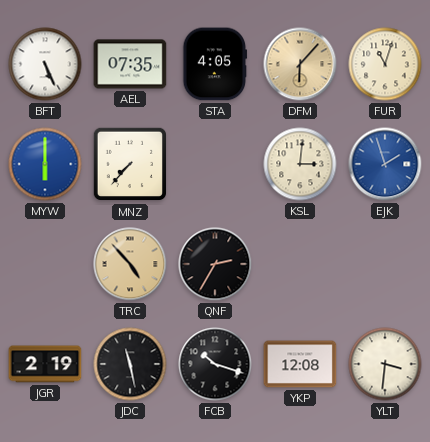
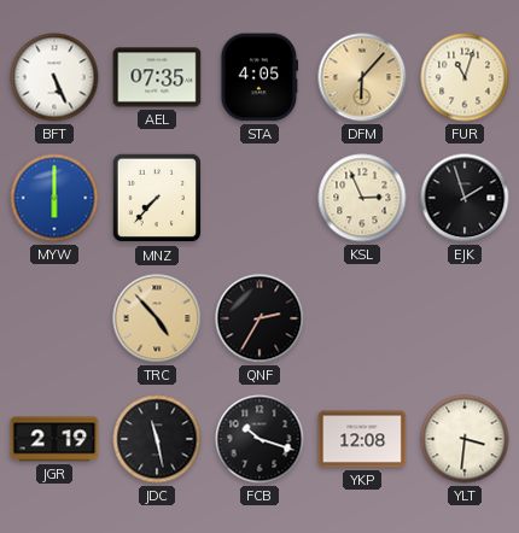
KSL: 3:01 -> 2:56 (362, 198)
EJK dial: blue -> black (465, 198)
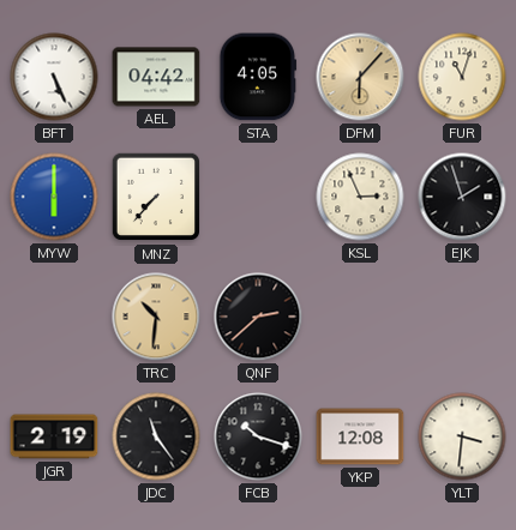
AEL: 07:35 -> 04:42 (156, 77)
TRC: 4:53 -> 10:31 (156, 317)
QNF: 2:35 -> 2:38 (258, 317)
JDC: 11:28 -> 11:24 (156, 436)
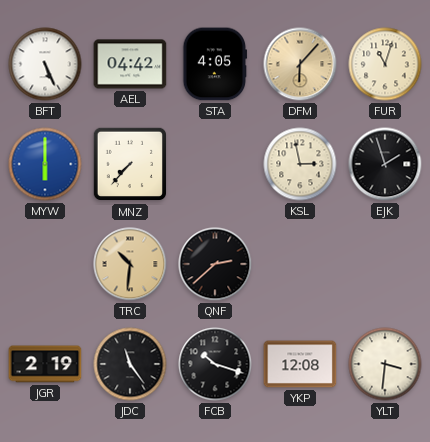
KSL: 2:56 -> 2:58 (300, 164)
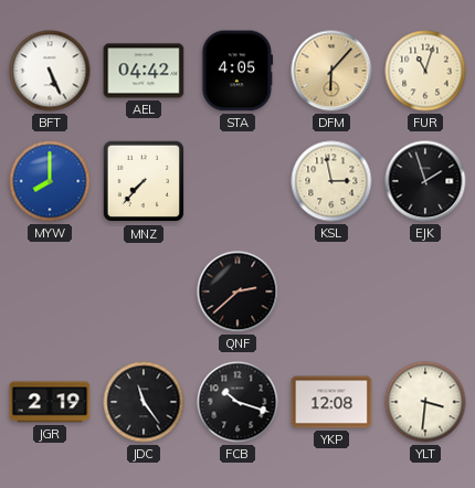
MYW: 6:00 -> 8:00 (50, 181)
TRC: 10:31 -> none (130, 264)
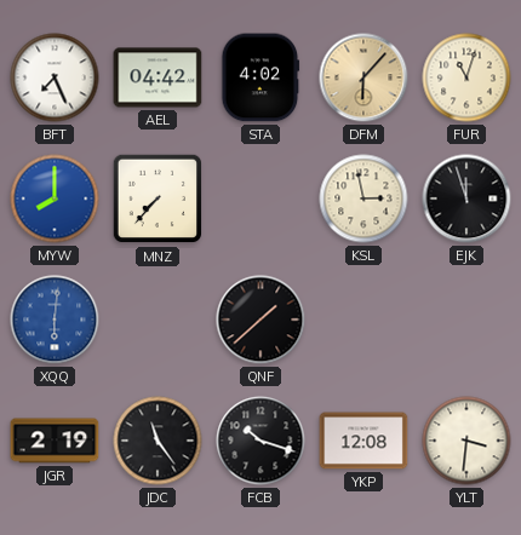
BFT: 5:26 -> 7:26 (55, 77)
STA: 4:05 -> 4:02 (260, 77)
EJK: 1:57 -> 11:57 (466, 199)
XQQ: none -> 6:01 (55, 320)
QNF: 2:38 -> 1:38 (260, 320)
